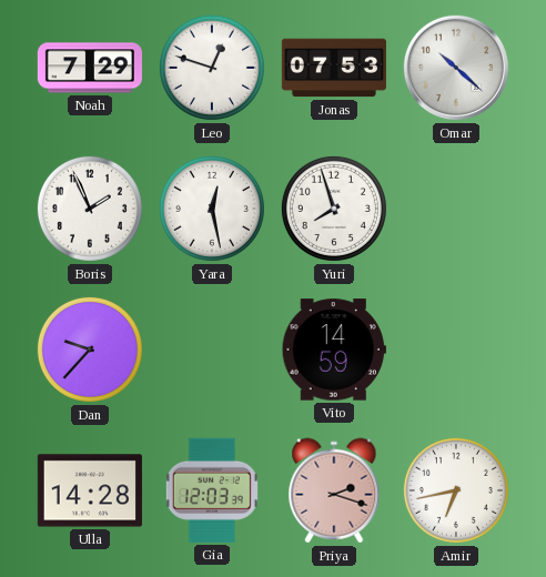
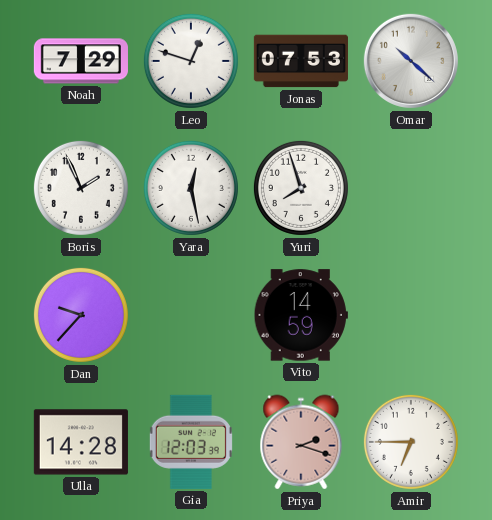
Amir: 6:43 -> 6:45 (411, 442)
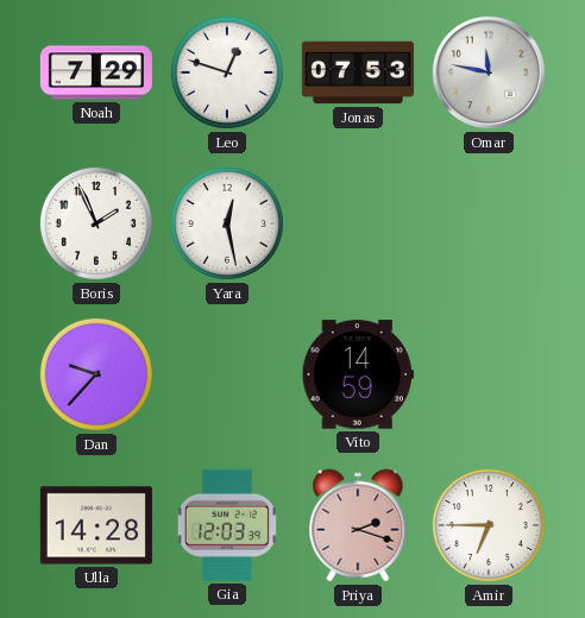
Omar: 10:22 -> 11:47 (489, 72)
Yuri: 7:57 -> none (301, 188)
